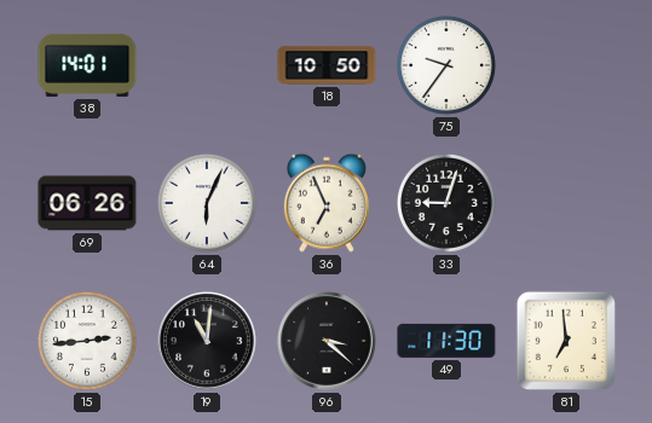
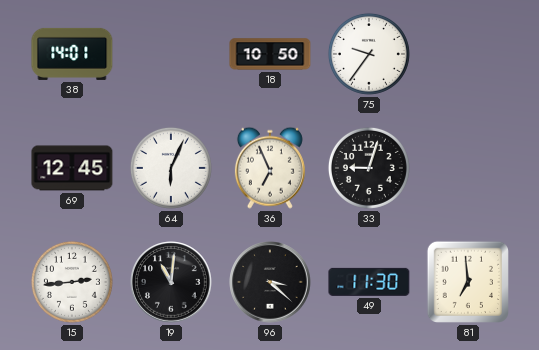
69: 06:26 -> 12:45 (72, 168)
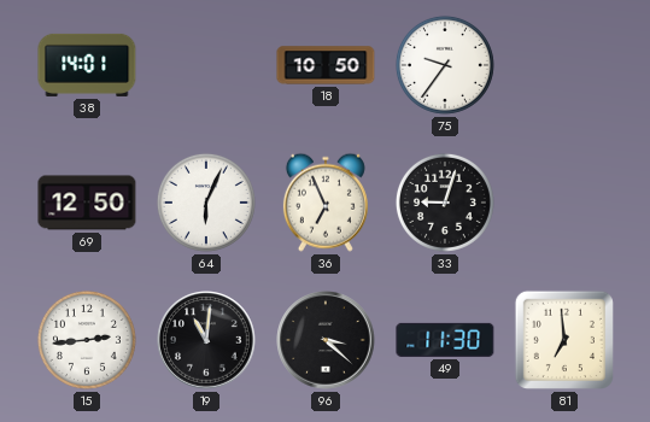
69: 12:45 -> 12:50 (87, 203)
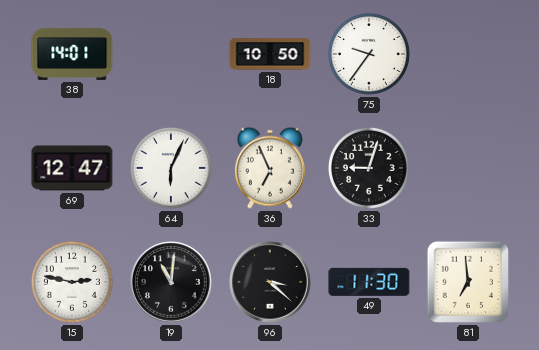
69: 12:50 -> 12:47 (72, 168)
15: 2:44 -> 2:47 (72, 282)
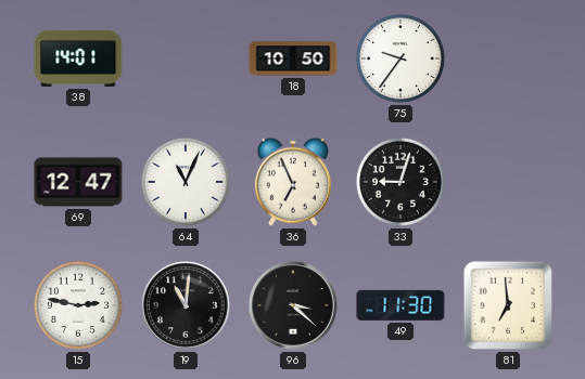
64: 6:04 -> 11:04 (186, 182)
